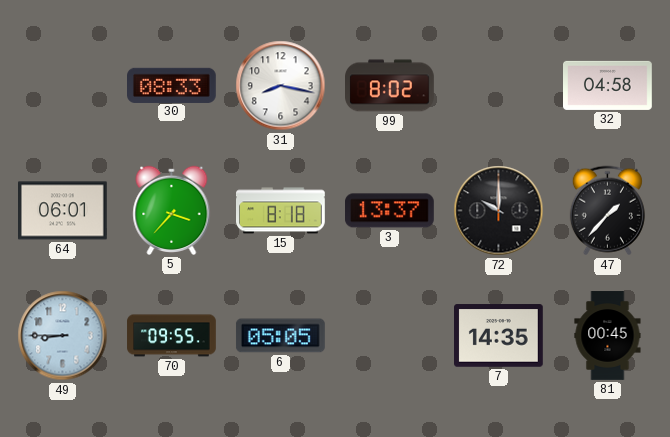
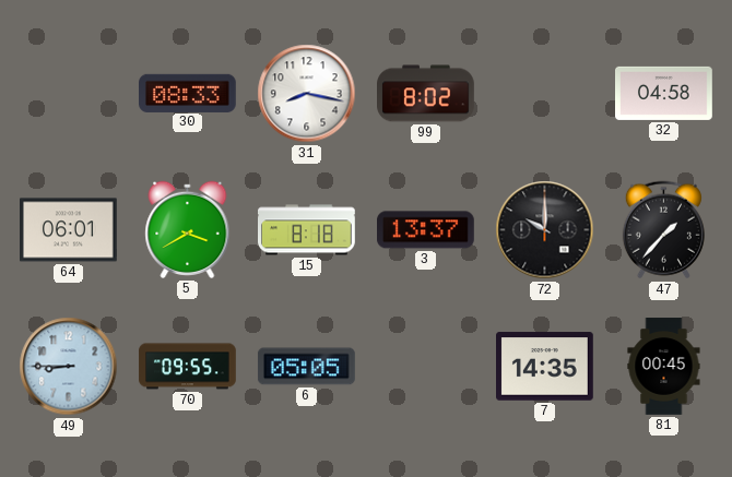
5: 3:37 -> 3:40 (188, 229)
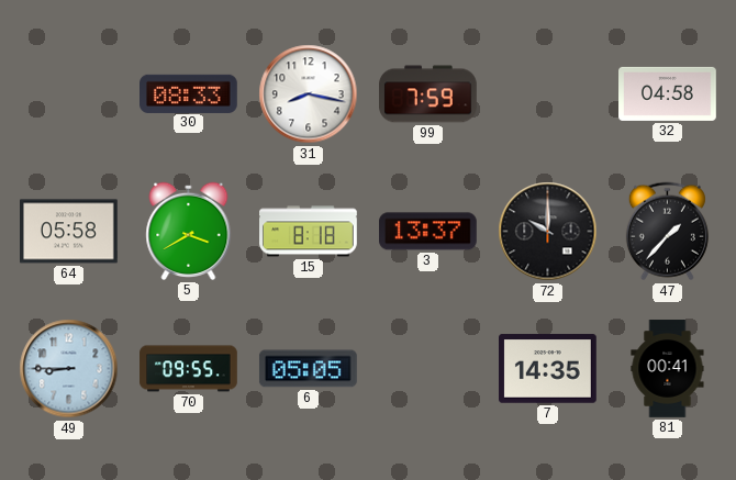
99: 8:02 -> 7:59 (428, 94)
64: 06:01 -> 05:58 (69, 232)
81: 00:45 -> 00:41 (668, 369)
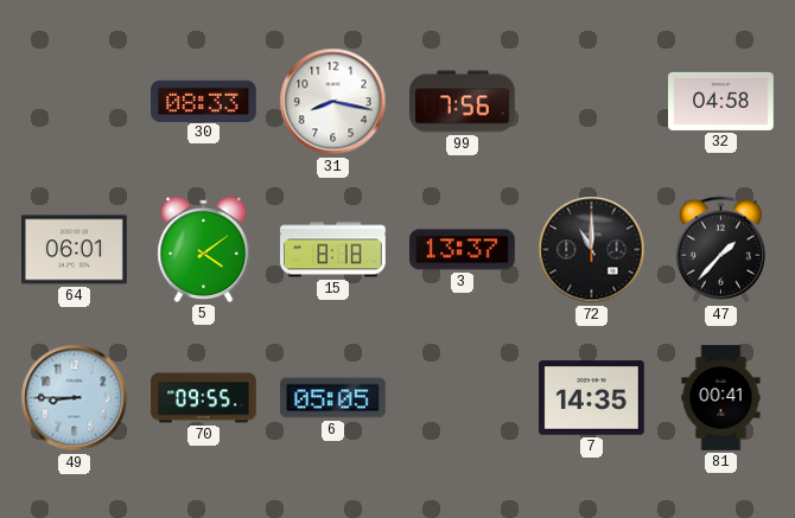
99: 7:59 -> 7:56 (463, 102)
64: 05:58 -> 06:01 (75, 250)
5: 3:40 -> 4:09 (204, 249)
72: 10:00 -> 11:00 (592, 250)
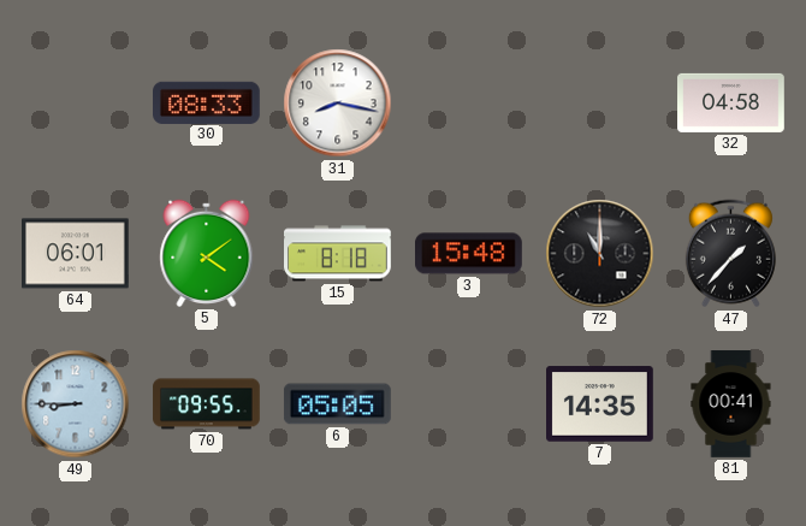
99: 7:56 -> none (463, 102)
3: 13:37 -> 15:48 (469, 254)
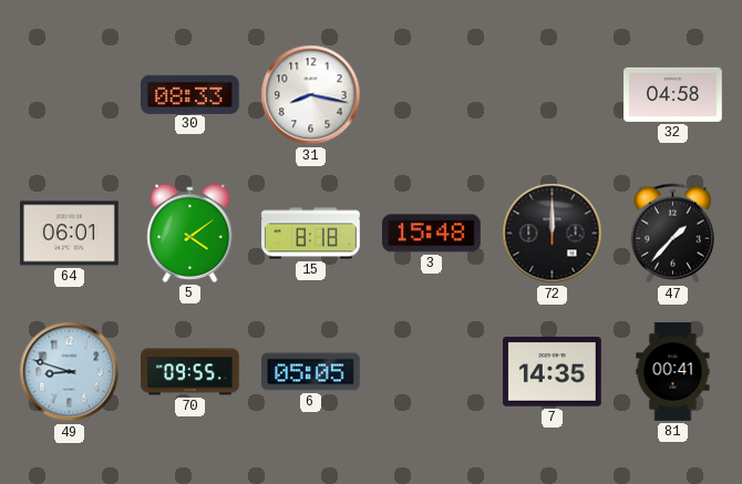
72: 11:00 -> 12:00 (553, 234)
49: 8:45 -> 8:48 (70, 372)
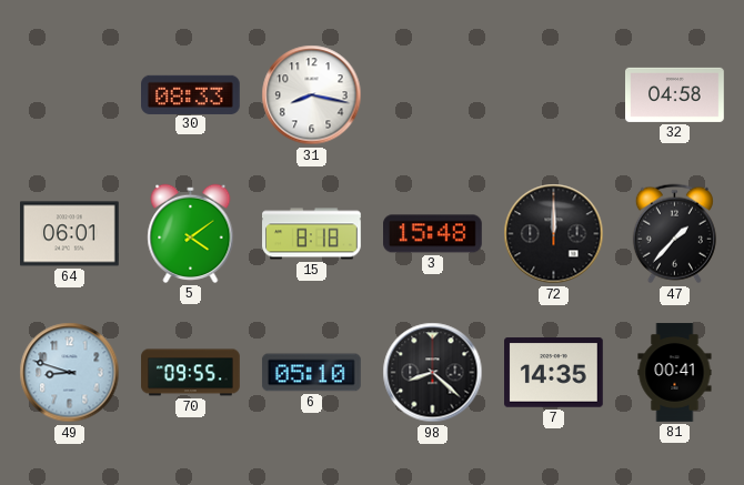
6: 05:05 -> 05:10 (311, 373)
98: none -> 8:22 (433, 373)
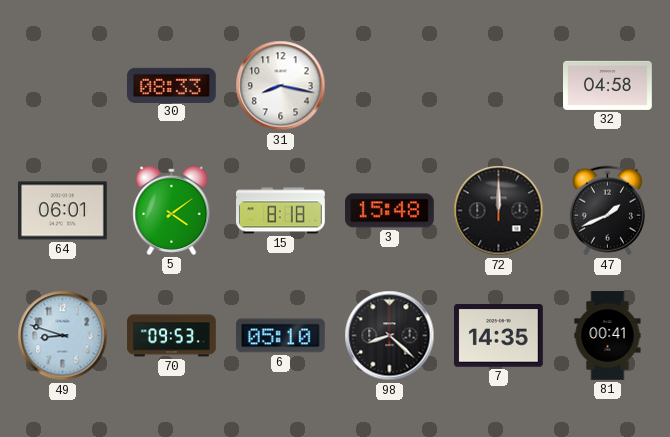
47: 1:37 -> 1:41 (607, 211)
70: 09:55 -> 09:53 (172, 336)
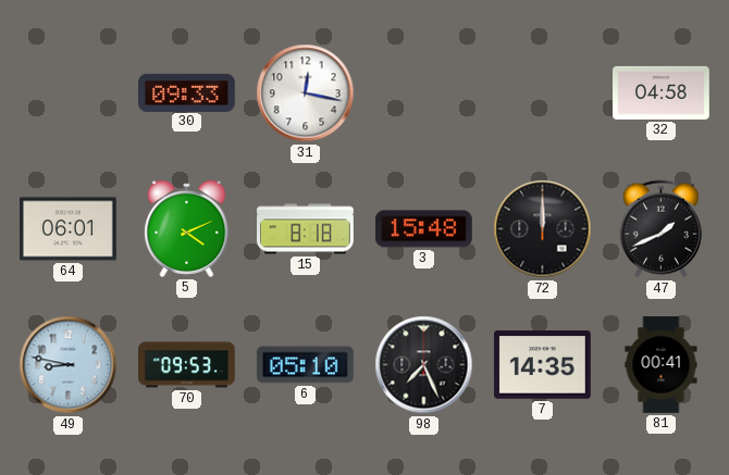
30: 08:33 -> 09:33 (187, 92)
31: 8:17 -> 12:17 (306, 93)
5: 4:09 -> 4:11 (187, 228)
49: 8:48 -> 8:47 (69, 365)
98: 8:22 -> 7:26 (424, 365)
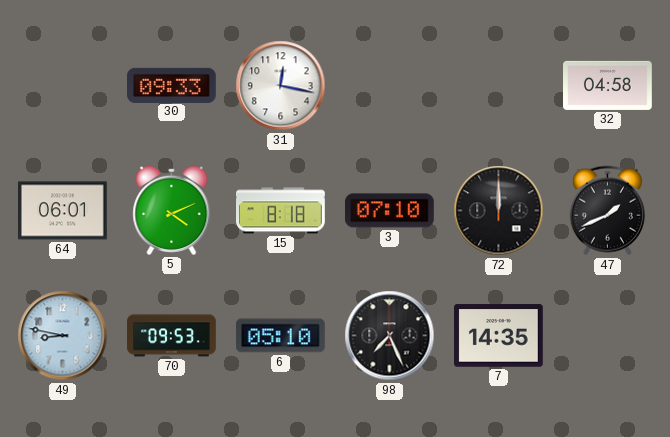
3: 15:48 -> 07:10 (390, 211)
81: 00:41 -> none (662, 365)
